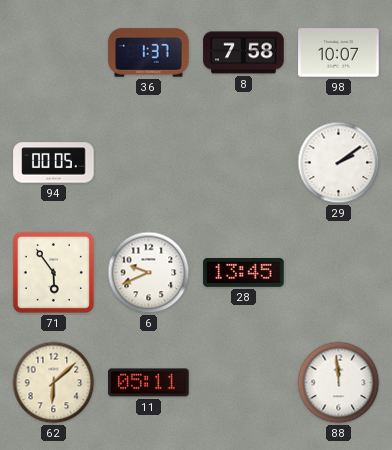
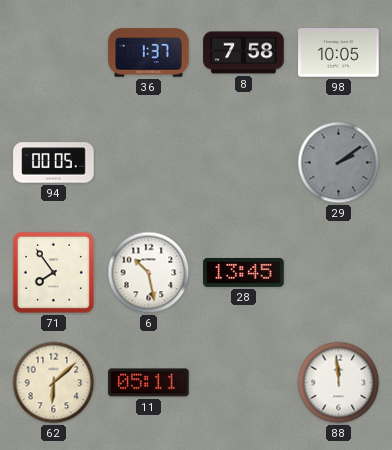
98: 10:07 -> 10:05 (339, 53)
29 dial: white -> grey (339, 163)
71: 5:54 -> 7:54 (53, 272)
6: 9:41 -> 10:28 (149, 273)
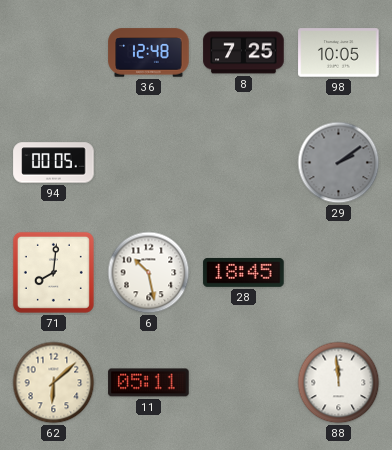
36: 1:37 -> 12:48 (149, 53)
8: 7:58 -> 7:25 (244, 53)
71: 7:54 -> 8:01 (53, 272)
28: 13:45 -> 18:45 (244, 272)
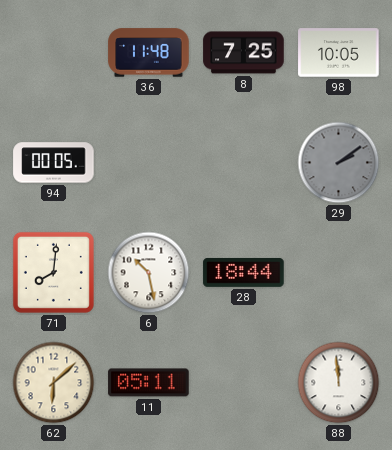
36: 12:48 -> 11:48 (149, 53)
28: 18:45 -> 18:44 (244, 272)
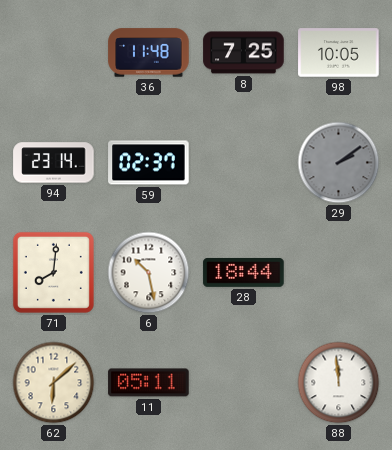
94: 00:05 -> 23:14 (54, 163)
59: none -> 02:37 (149, 163)
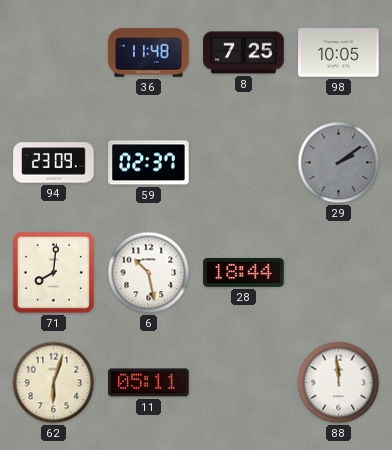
94: 23:14 -> 23:09 (54, 163)
62: 6:08 -> 6:03 (54, 383)
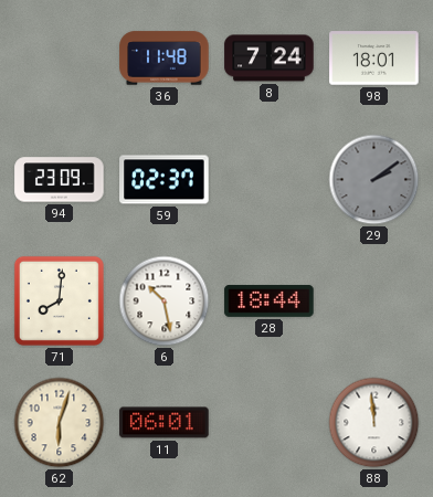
8: 7:25 -> 7:24 (270, 59)
98: 10:05 -> 18:01 (374, 59)
11: 05:11 -> 06:01 (165, 423)
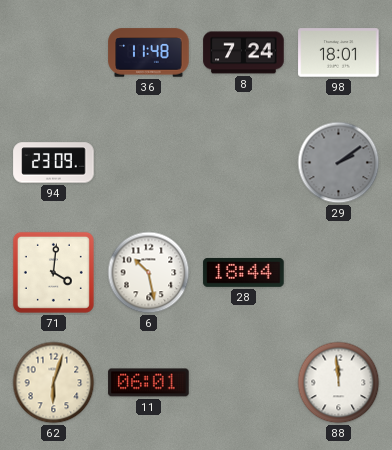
59: 02:37 -> none (165, 180)
71: 8:01 -> 4:01 (53, 272)
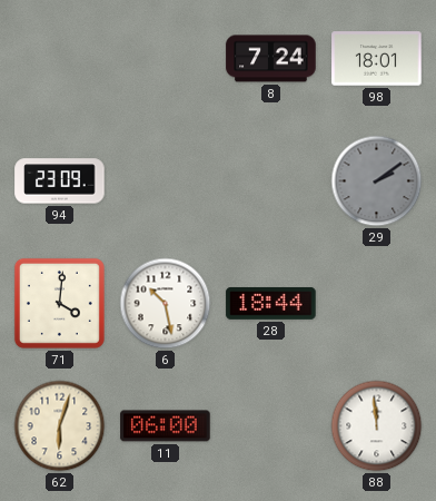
36: 11:48 -> none (149, 53)
11: 06:01 -> 06:00 (166, 426)
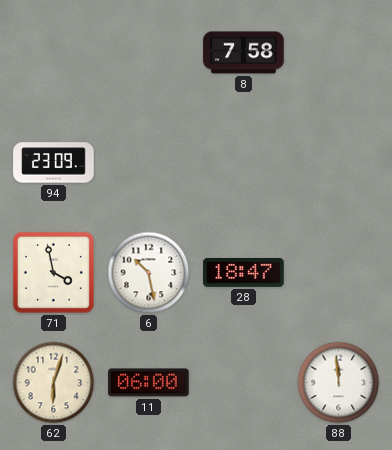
8: 7:24 -> 7:58 (244, 53)
98: 18:01 -> none (377, 59)
29: 2:09 -> none (377, 181)
71: 4:01 -> 3:58 (53, 272)
28: 18:44 -> 18:47 (244, 272)
